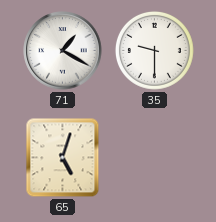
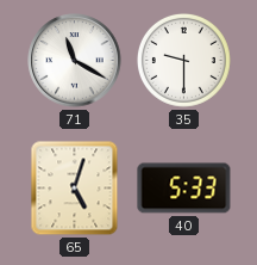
71: 1:20 -> 11:20 (75, 61)
40: none -> 5:33 (184, 189)
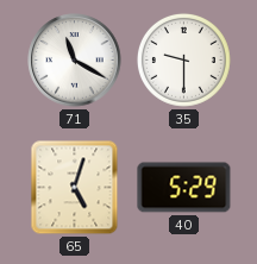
40: 5:33 -> 5:29 (184, 188)
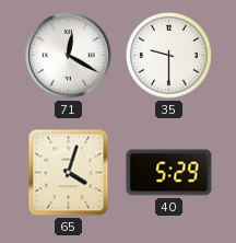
71: 11:20 -> 12:20 (69, 56)
65: 5:03 -> 4:03 (69, 173)
